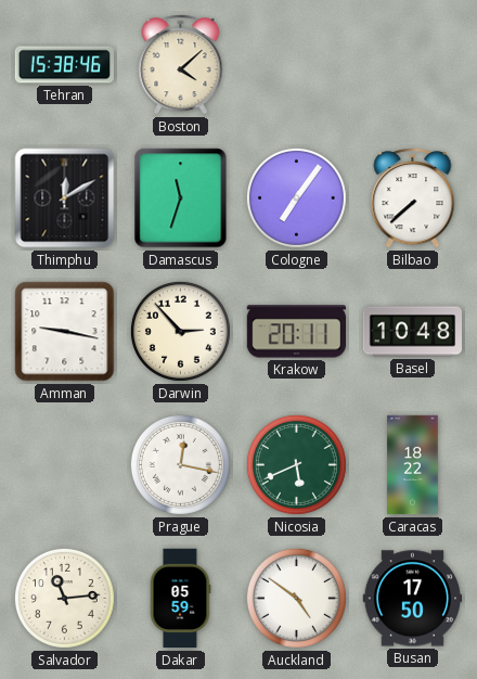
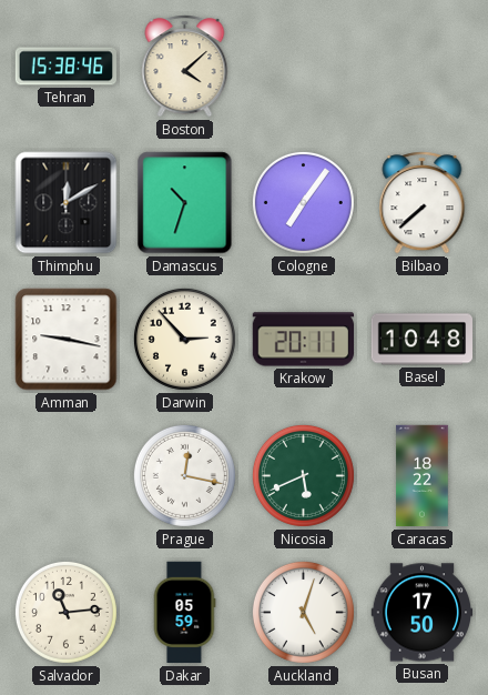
Damascus: 11:33 -> 10:33 (185, 203)
Auckland: 4:51 -> 5:03 (303, 612)
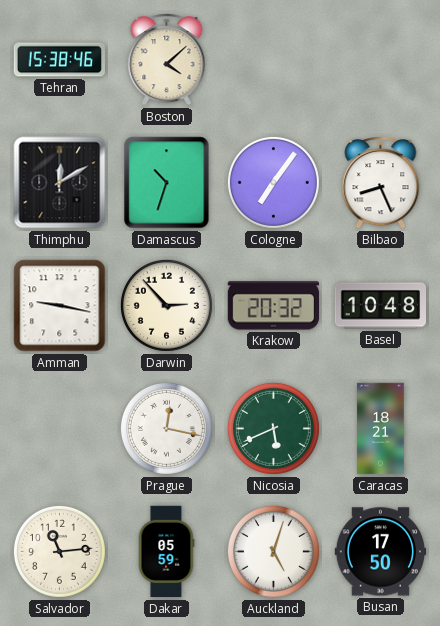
Bilbao: 7:38 -> 8:26 (381, 183)
Krakow: 20:11 -> 20:32 (273, 306)
Caracas: 18:22 -> 18:21 (381, 429)
